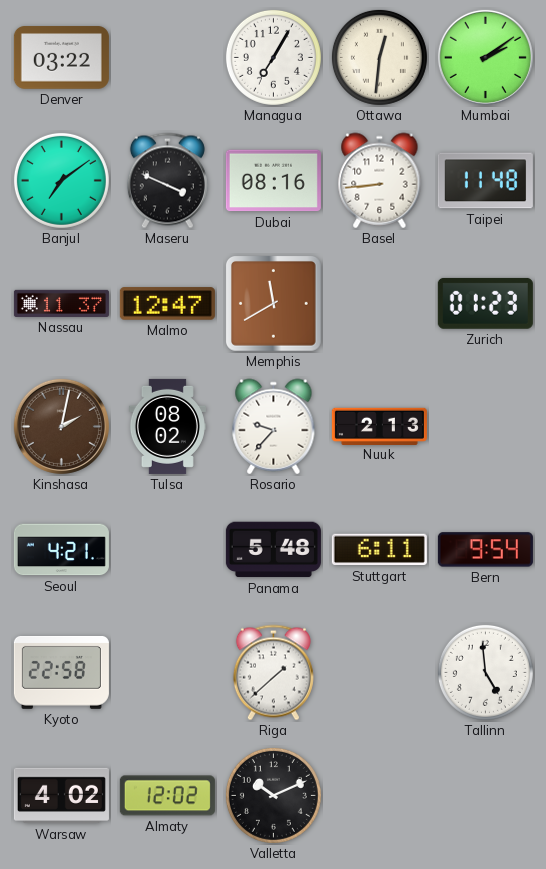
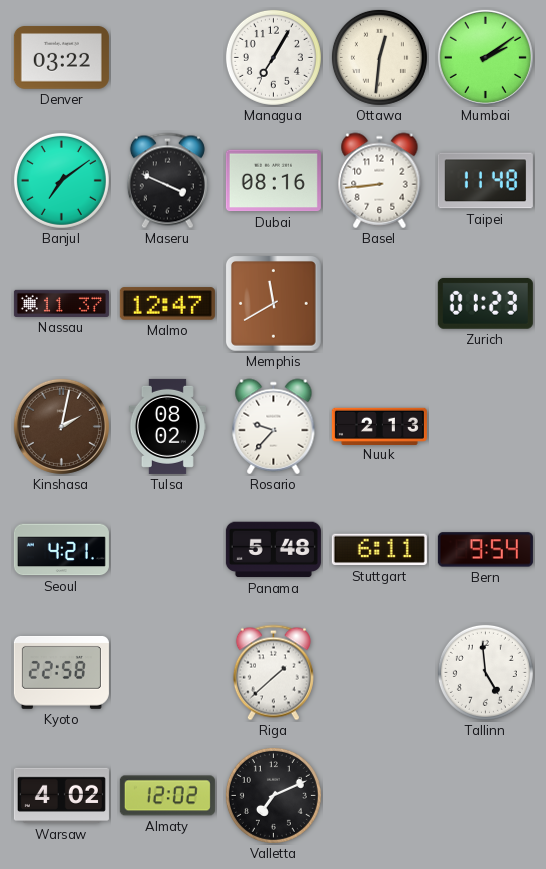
Valletta: 10:11 -> 7:11 (273, 795)
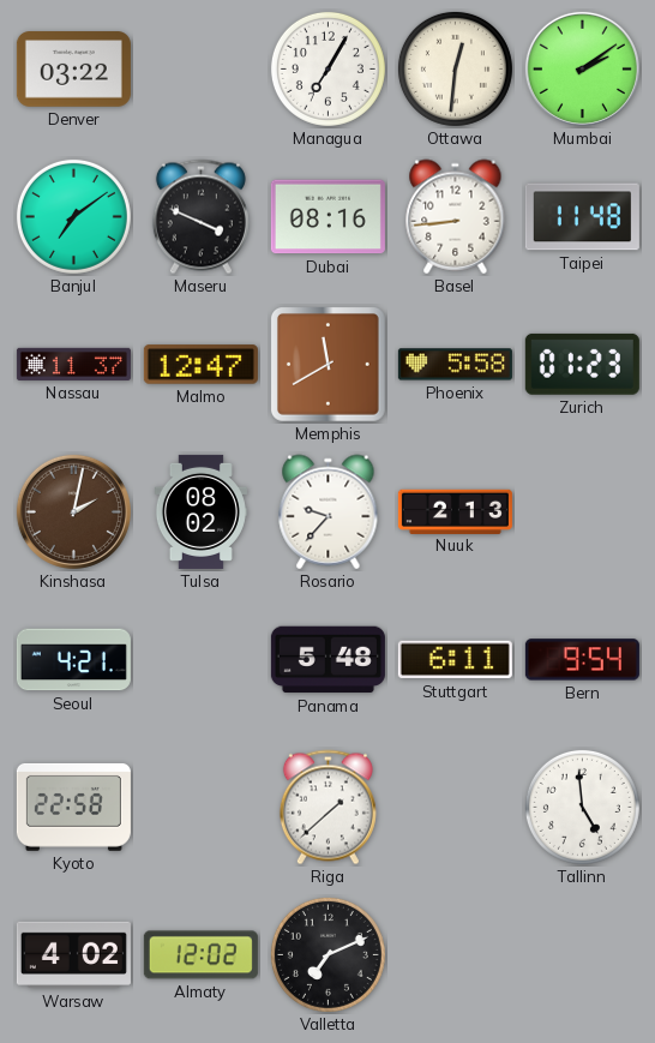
Phoenix: none -> 5:58 (455, 365)
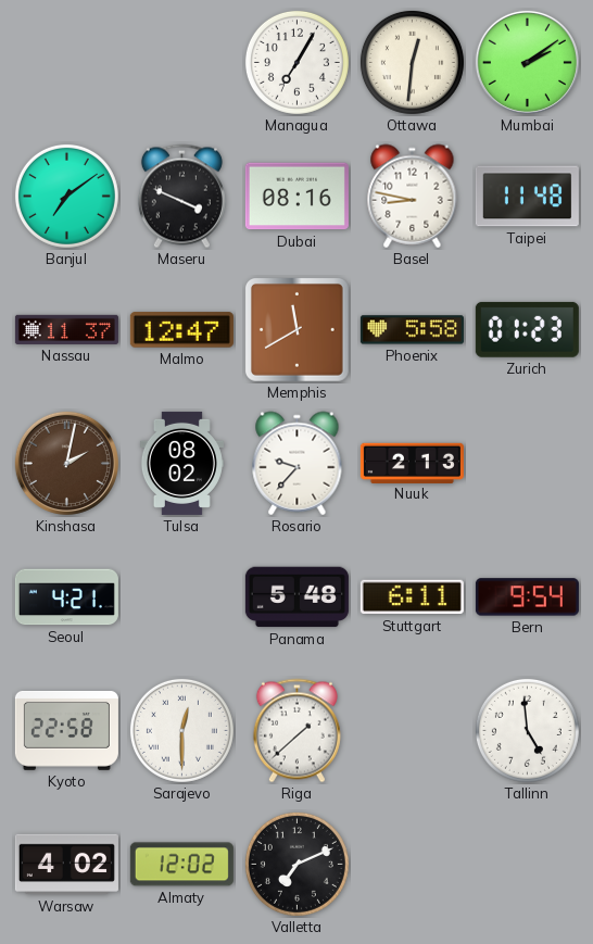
Denver: 03:22 -> none (73, 70)
Basel: 8:44 -> 8:47 (413, 197)
Sarajevo: none -> 12:30 (181, 730)
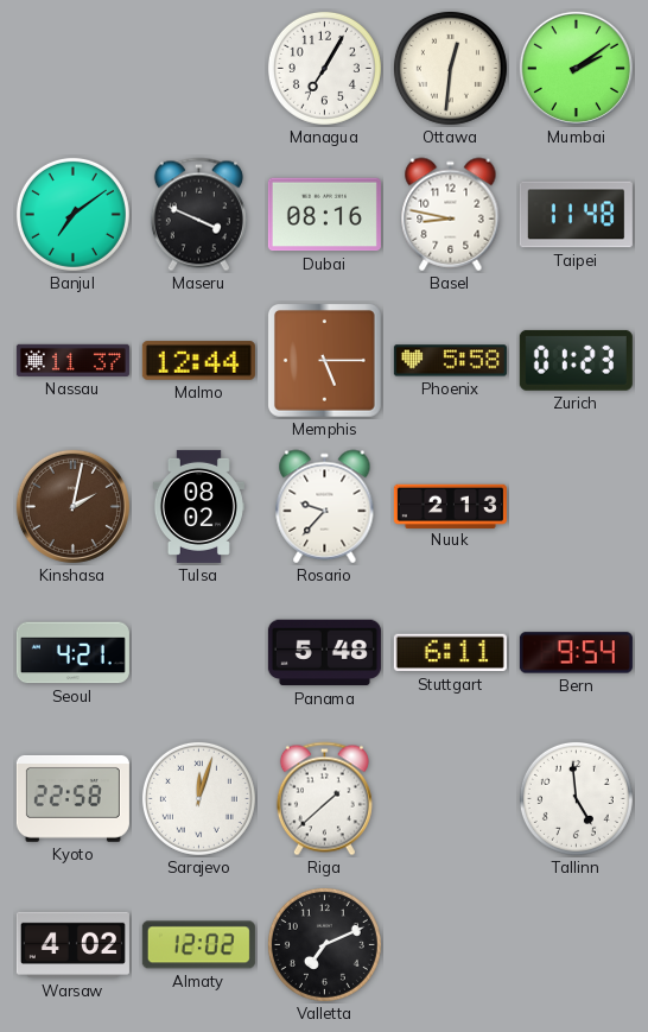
Malmo: 12:47 -> 12:44 (198, 361)
Memphis: 11:40 -> 5:15 (324, 360)
Sarajevo: 12:30 -> 12:03 (198, 798)
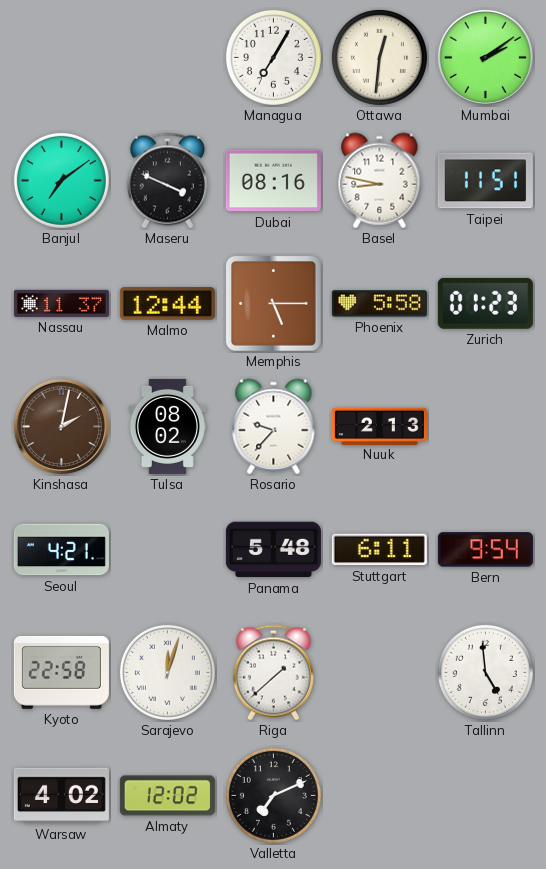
Taipei: 11:48 -> 11:51 (485, 181)
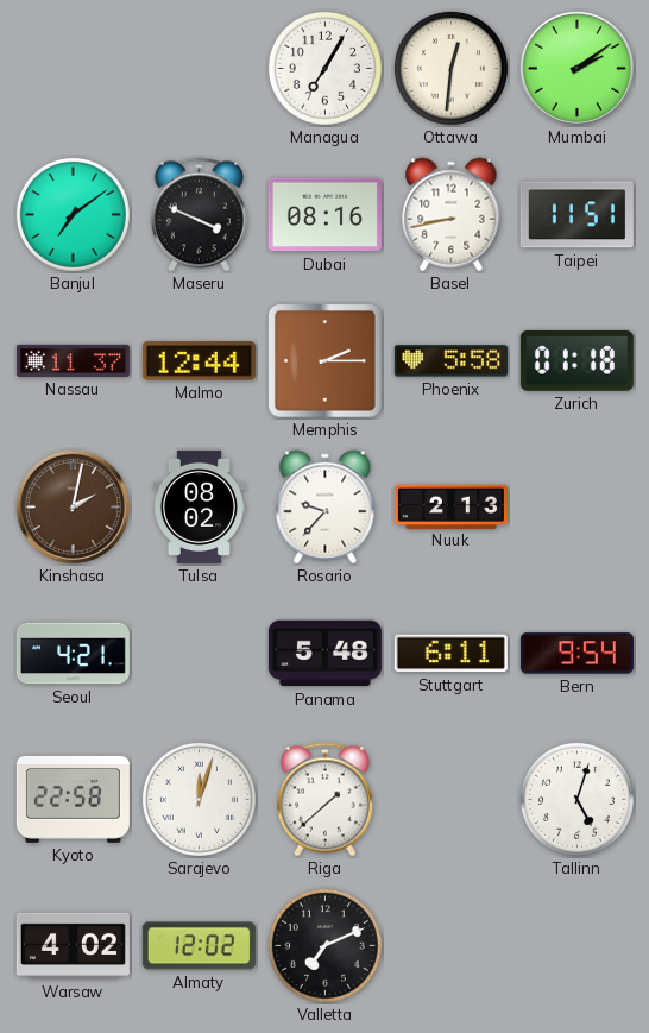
Basel: 8:47 -> 8:43 (452, 215)
Memphis: 5:15 -> 2:15 (324, 360)
Zurich: 01:23 -> 01:18 (576, 360)
Tallinn: 4:59 -> 5:03 (576, 799)
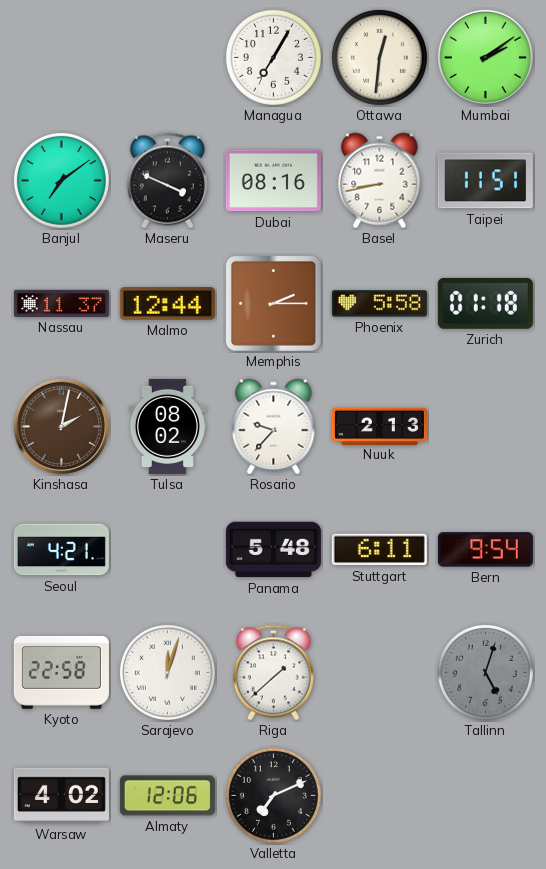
Tallinn dial: white -> grey (485, 672)
Almaty: 12:02 -> 12:06 (167, 796)
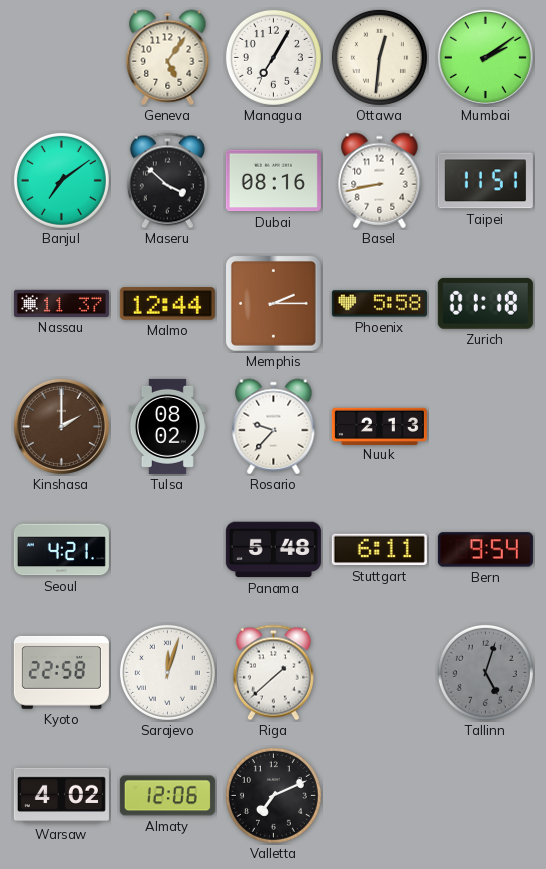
Geneva: none -> 5:06 (168, 58)
Maseru: 3:49 -> 3:52 (167, 181)
Kinshasa: 2:02 -> 2:00 (61, 426)
